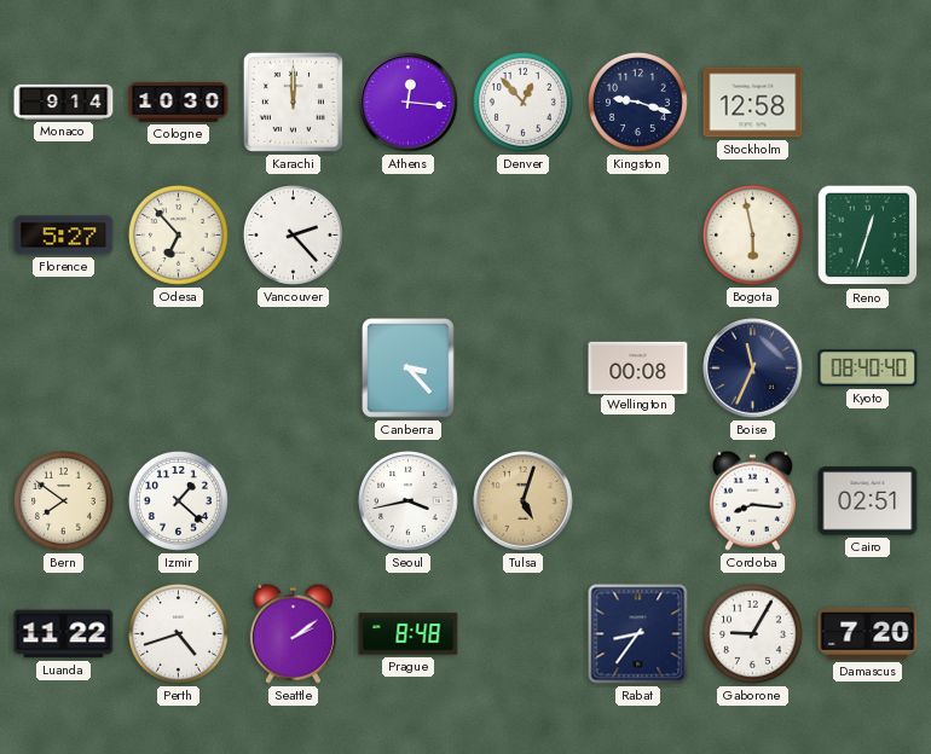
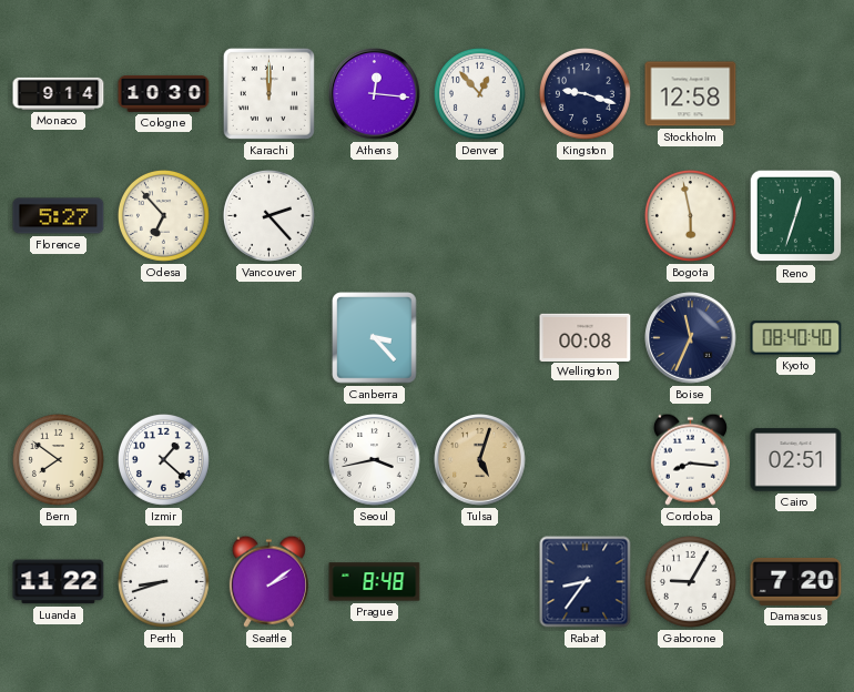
Perth: 4:42 -> 8:42 (163, 581)
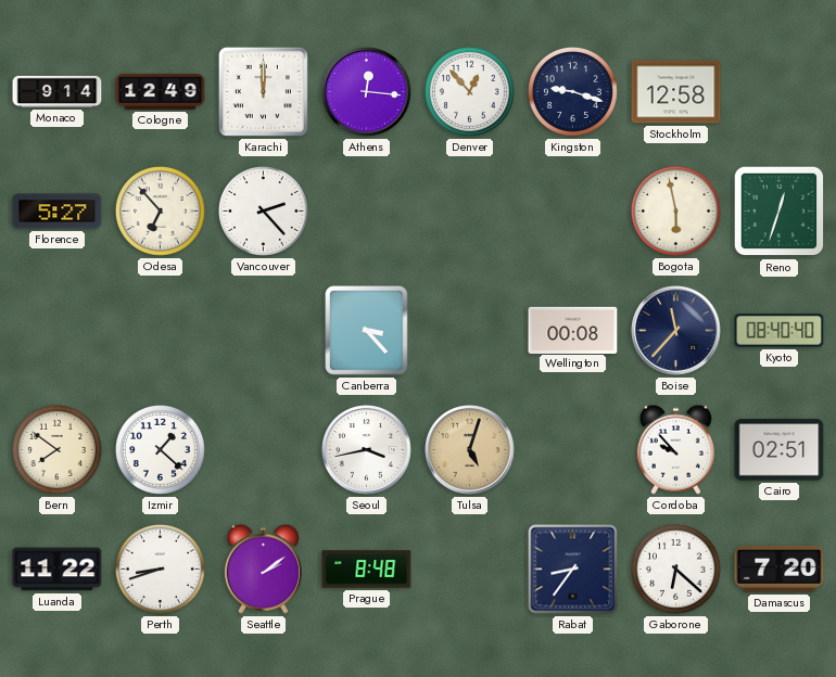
Cologne: 10:30 -> 12:49 (161, 91)
Boise: 11:34 -> 11:37 (676, 331)
Cordoba: 8:16 -> 9:53 (675, 449)
Gaborone: 9:05 -> 6:22 (675, 569)
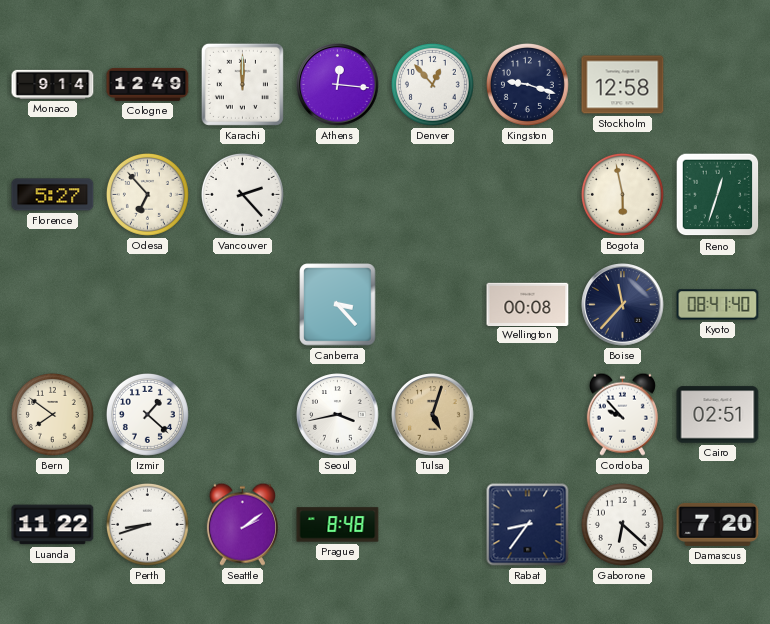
Kyoto: 08:40 -> 08:41 (718, 305)
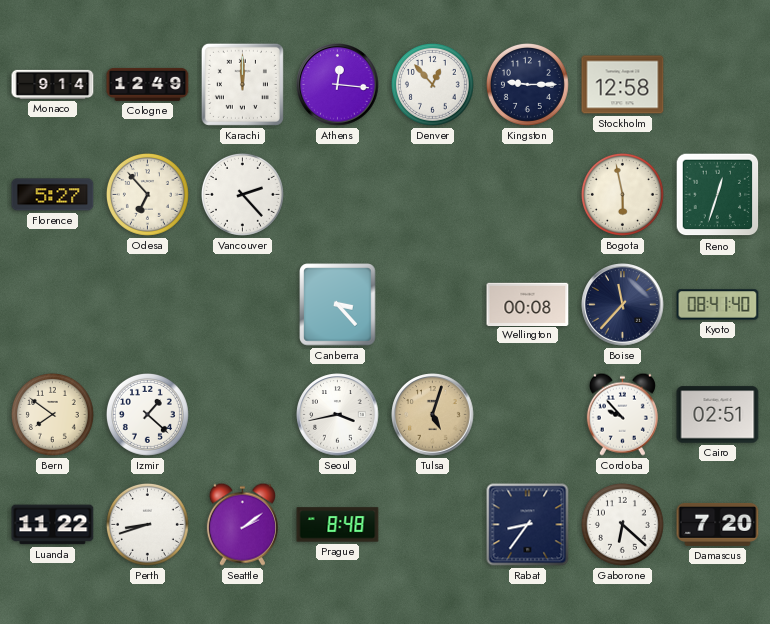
Kingston: 9:18 -> 9:15 (527, 84)
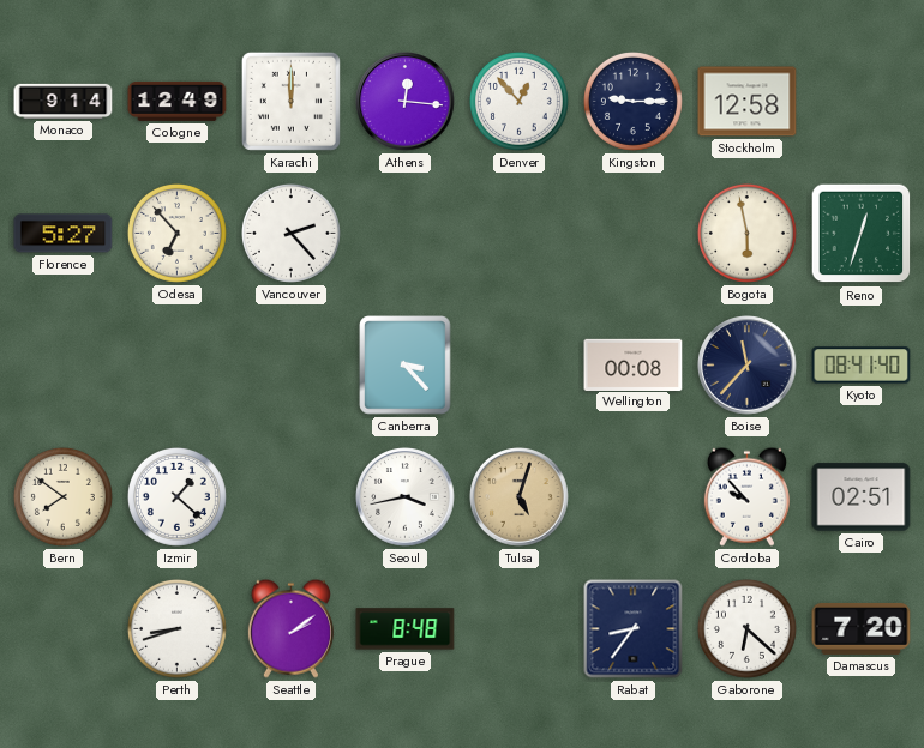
Luanda: 11:22 -> none (53, 525)
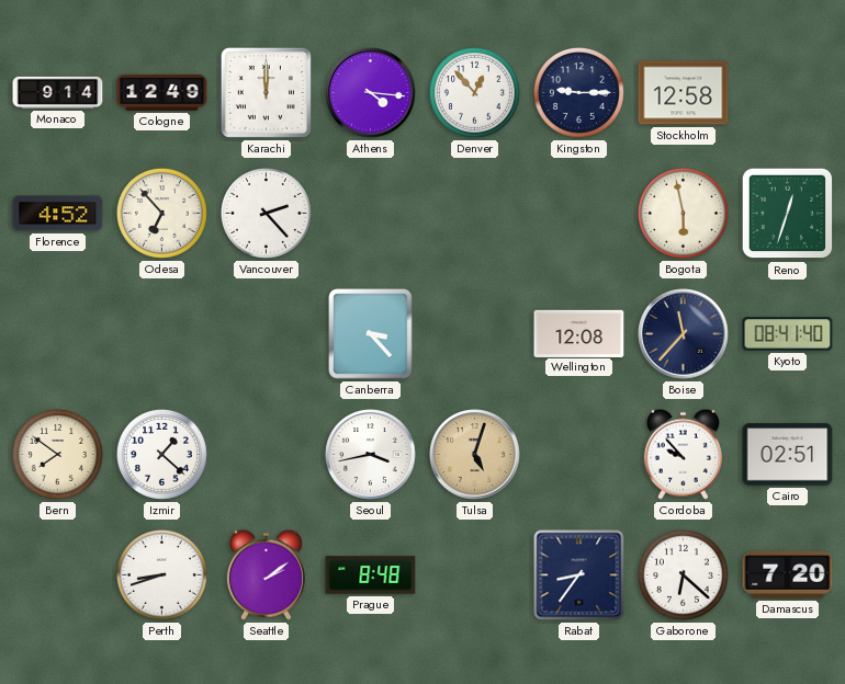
Athens: 12:16 -> 4:16 (371, 93)
Florence: 5:27 -> 4:52 (58, 214)
Wellington: 00:08 -> 12:08 (579, 333)
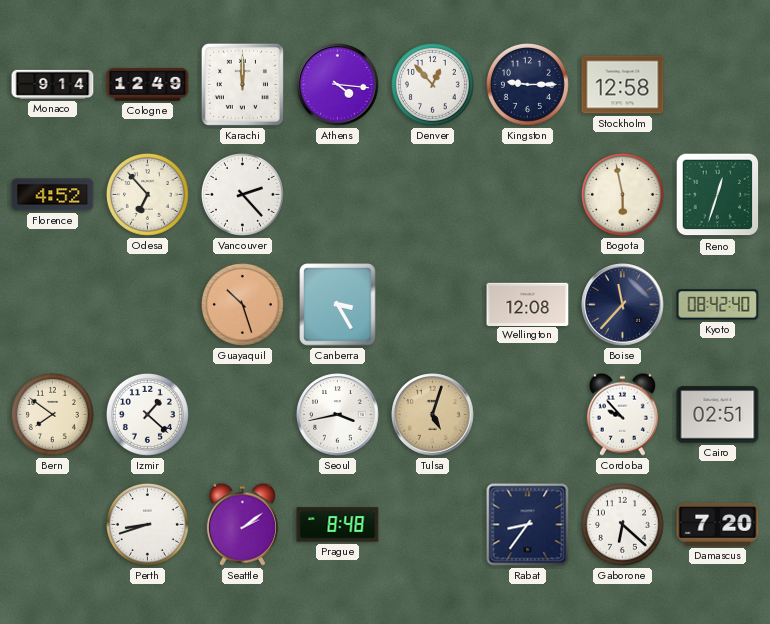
Guayaquil: none -> 10:27 (242, 304)
Canberra: 3:23 -> 3:25 (338, 305)
Kyoto: 08:41 -> 08:42 (718, 305)
